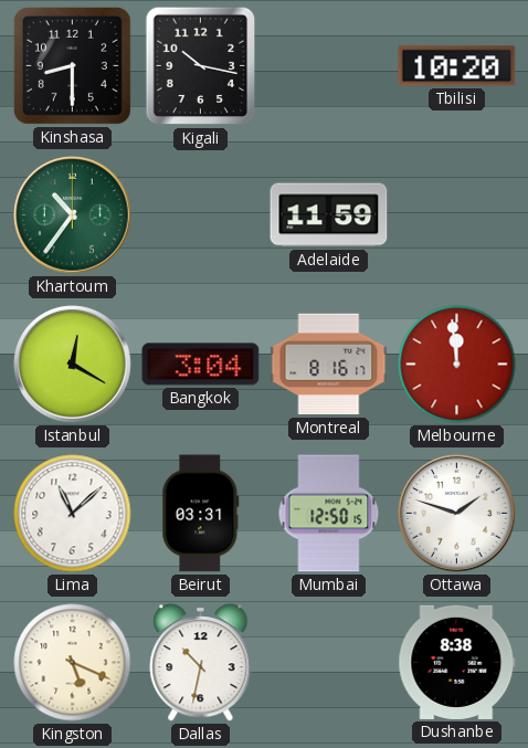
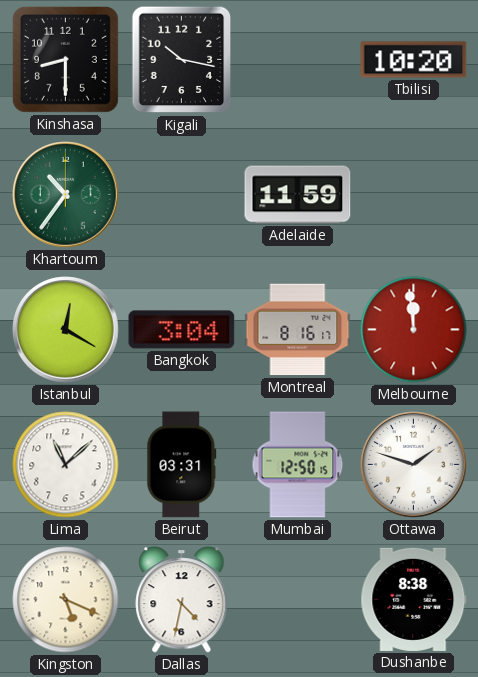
Dallas: 10:32 -> 4:32 (182, 600)
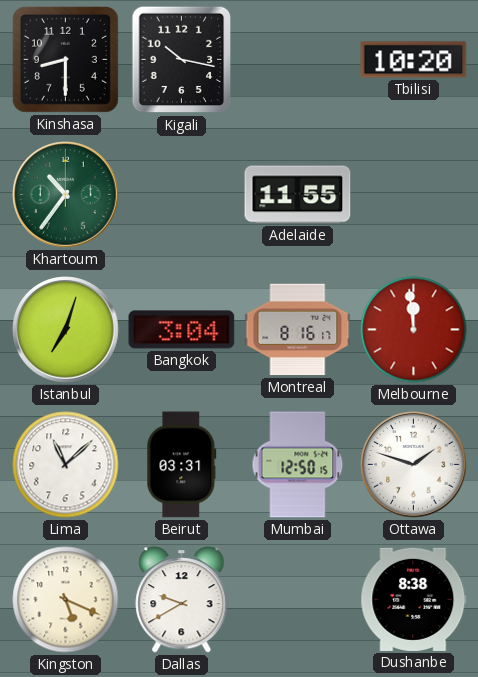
Adelaide: 11:59 -> 11:55 (298, 195)
Istanbul: 12:20 -> 7:03 (66, 330)
Dallas: 4:32 -> 9:40 (182, 600)
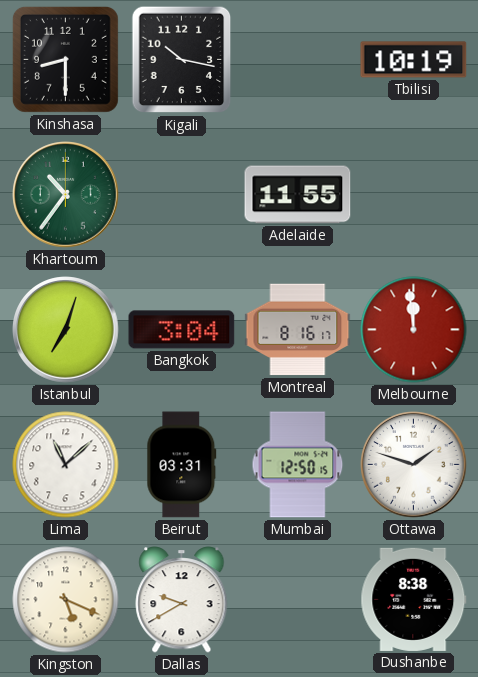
Tbilisi: 10:20 -> 10:19 (414, 60)
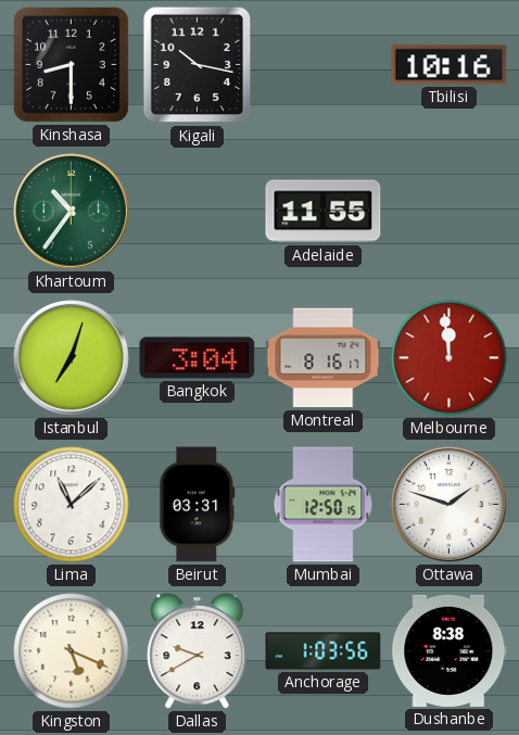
Tbilisi: 10:19 -> 10:16 (450, 65)
Anchorage: none -> 1:03 (324, 651)
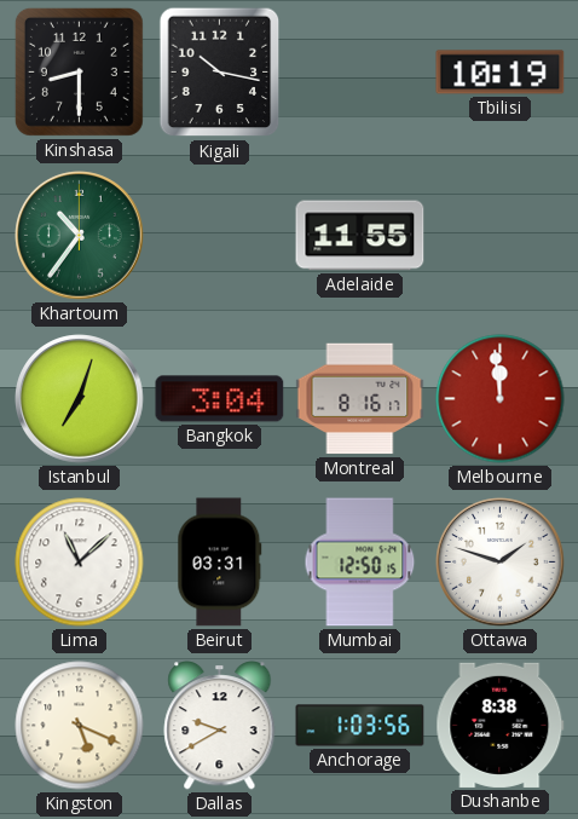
Tbilisi: 10:16 -> 10:19 (501, 73)
